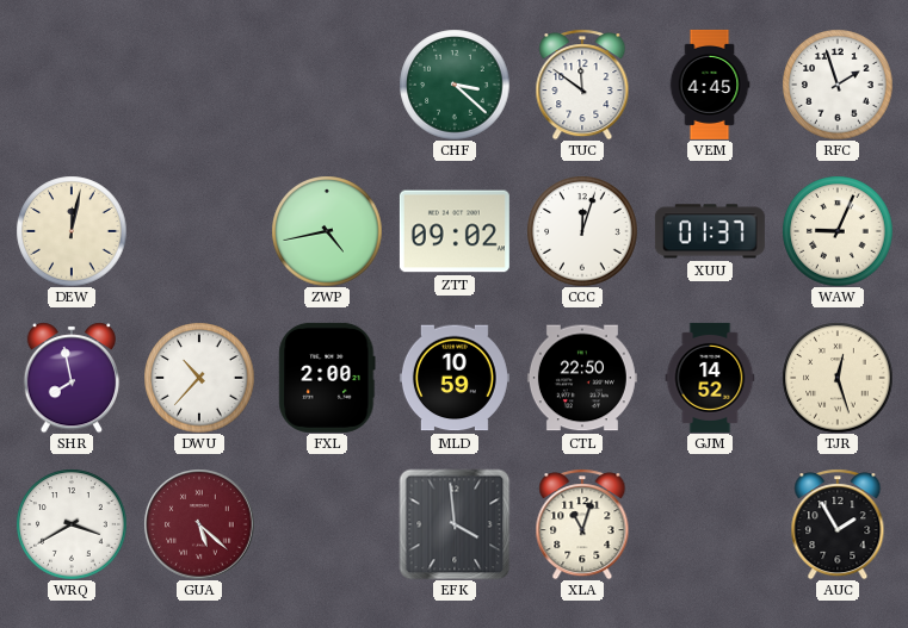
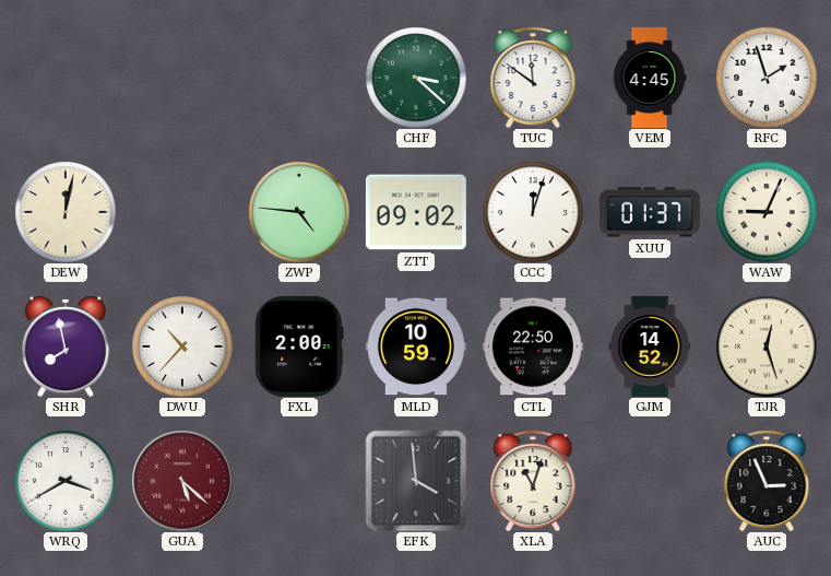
ZWP: 4:43 -> 4:46 (299, 212)
AUC: 1:55 -> 2:56 (767, 481)
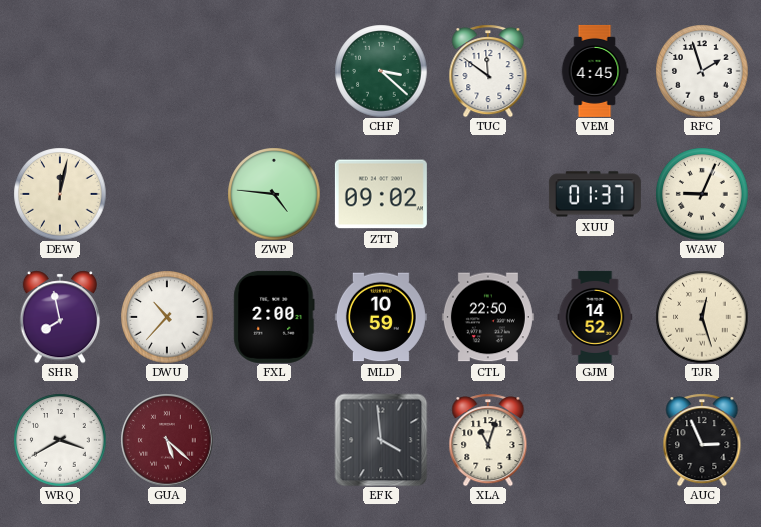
CCC: 12:03 -> none (533, 212)
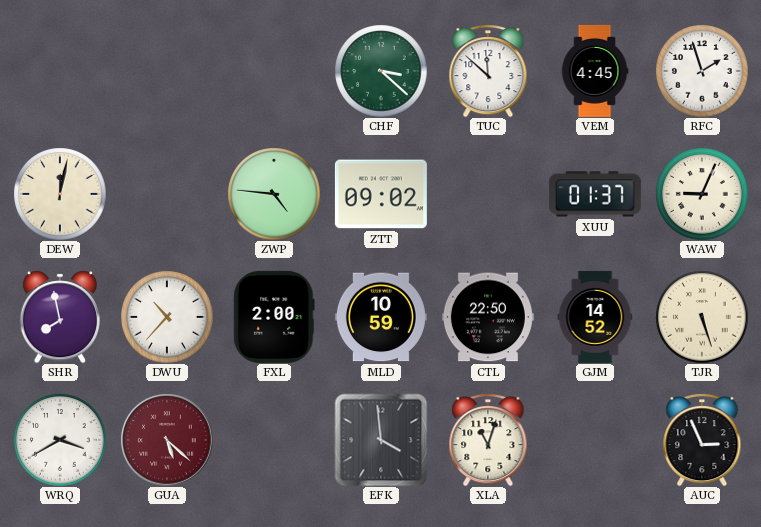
TUC: 11:51 -> 11:52 (488, 71)
TJR: 12:27 -> 5:27 (702, 317)
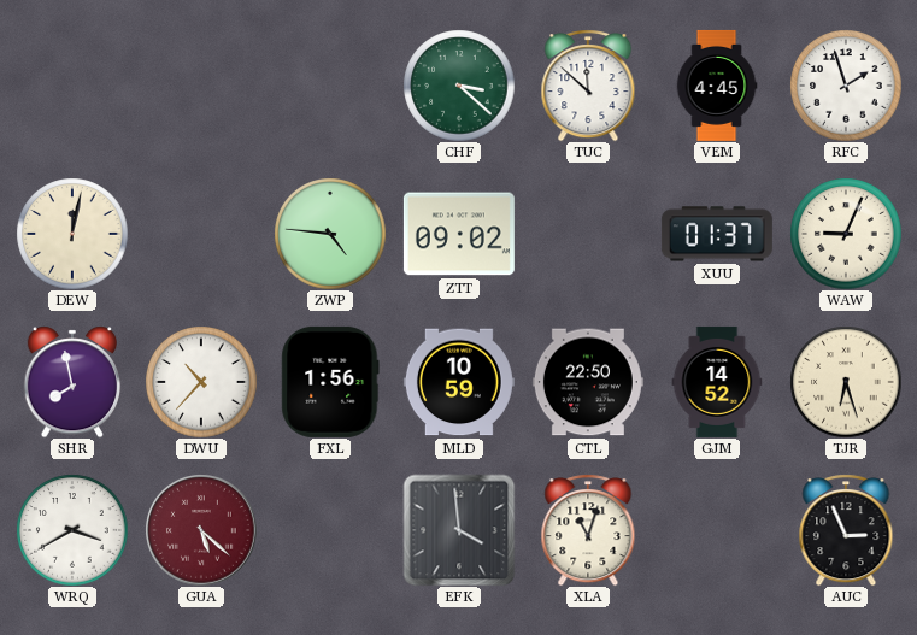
FXL: 2:00 -> 1:56 (330, 382)
TJR: 5:27 -> 6:27 (846, 382)
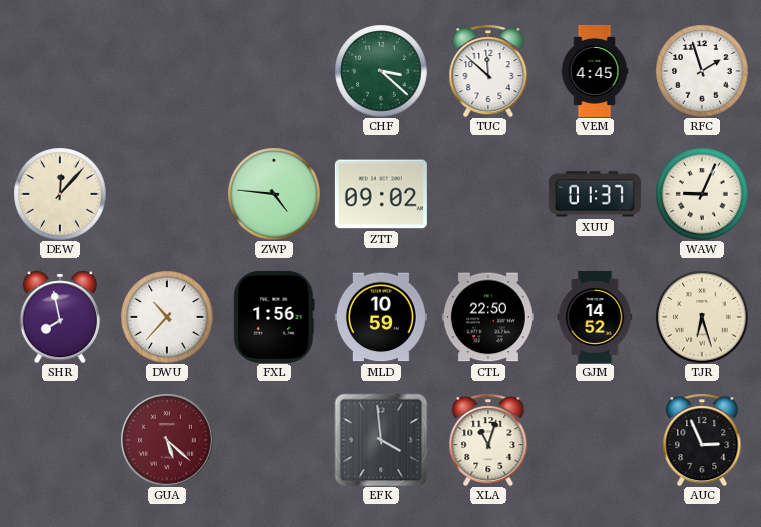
DEW: 12:02 -> 12:07 (60, 194)
WRQ: 3:40 -> none (72, 530)
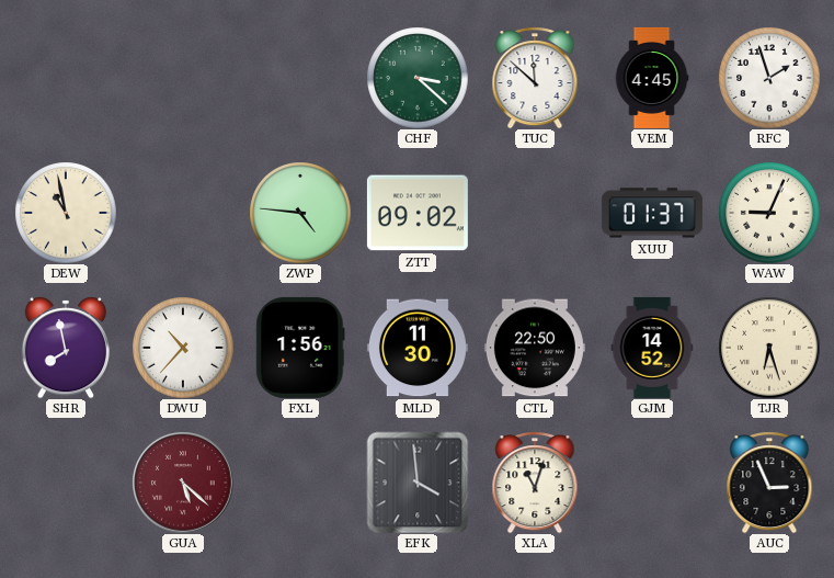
DEW: 12:07 -> 10:58 (66, 213)
MLD: 10:59 -> 11:30 (418, 348)
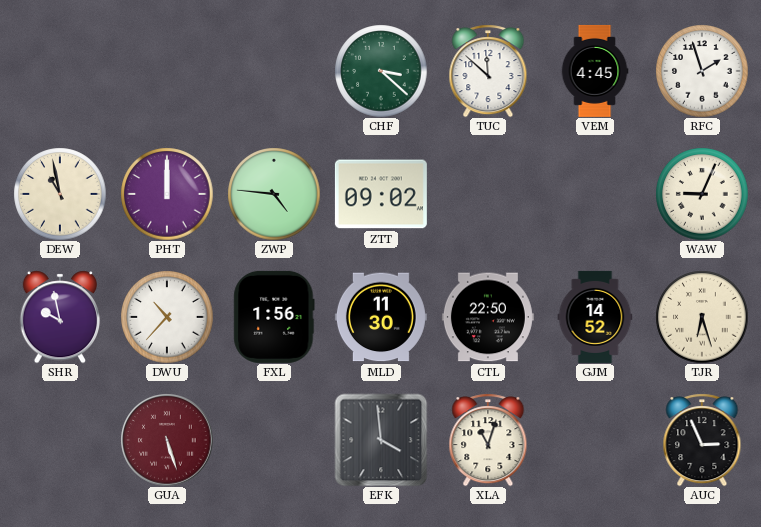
PHT: none -> 12:00 (167, 194)
XUU: 01:37 -> none (652, 213)
SHR: 7:58 -> 9:58 (60, 317)
GUA: 5:22 -> 5:27 (167, 440)
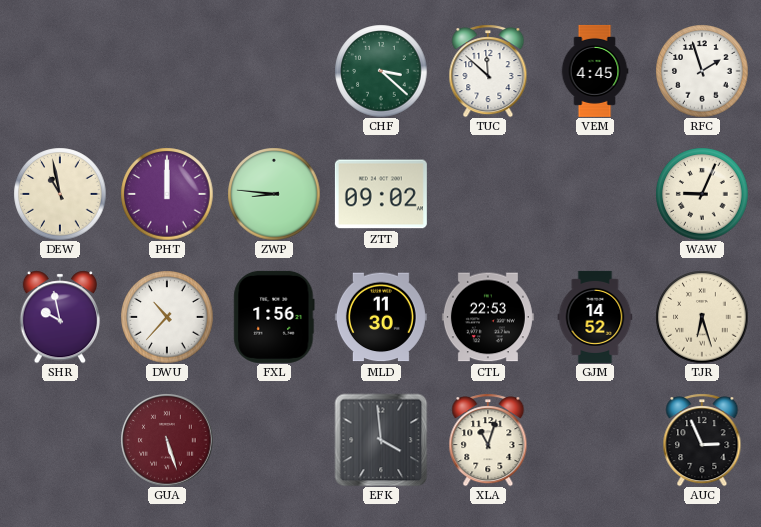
ZWP: 4:46 -> 8:46 (274, 194)
CTL: 22:50 -> 22:53 (488, 317)
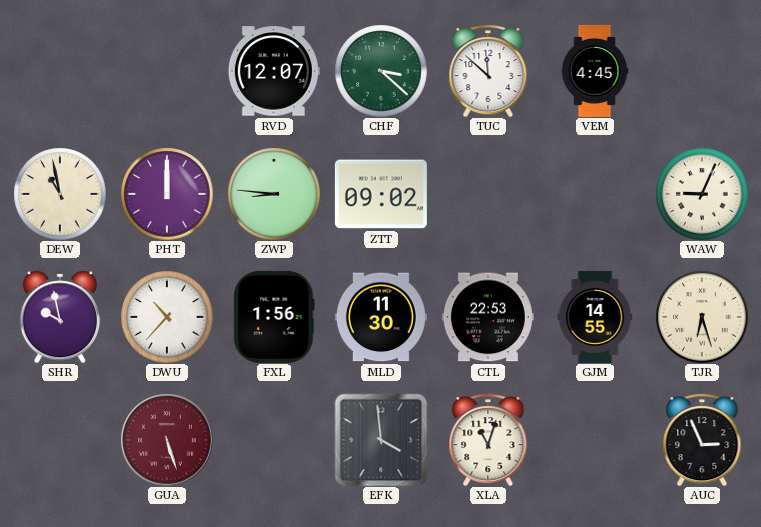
RVD: none -> 12:07 (274, 71)
RFC: 1:57 -> none (702, 71)
GJM: 14:52 -> 14:55 (595, 317)
